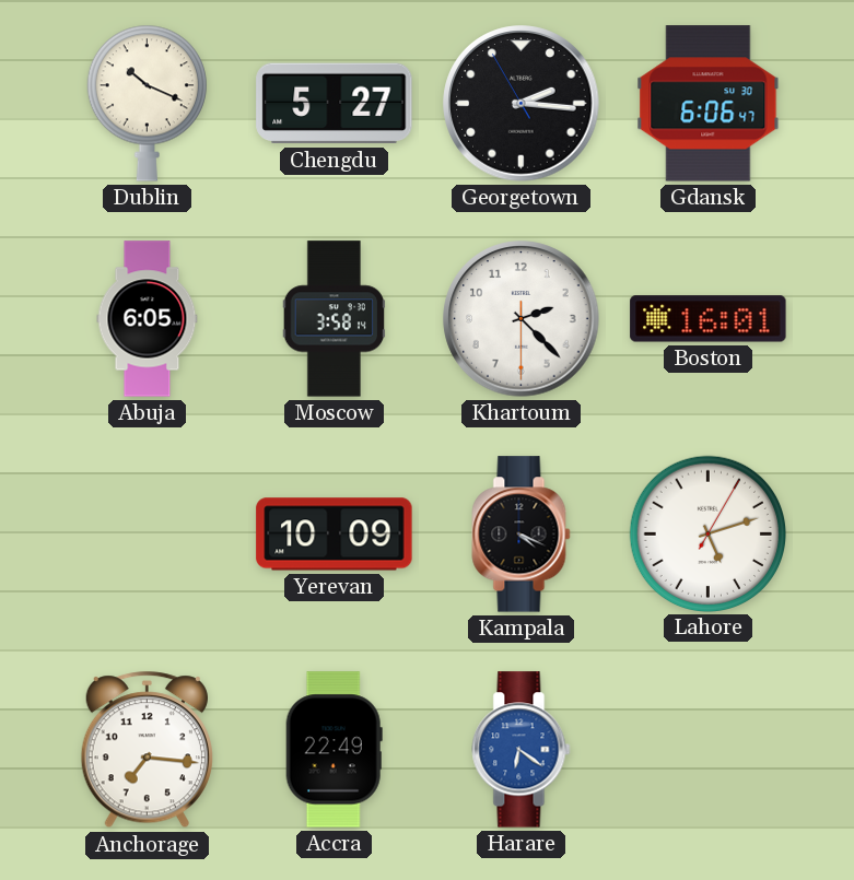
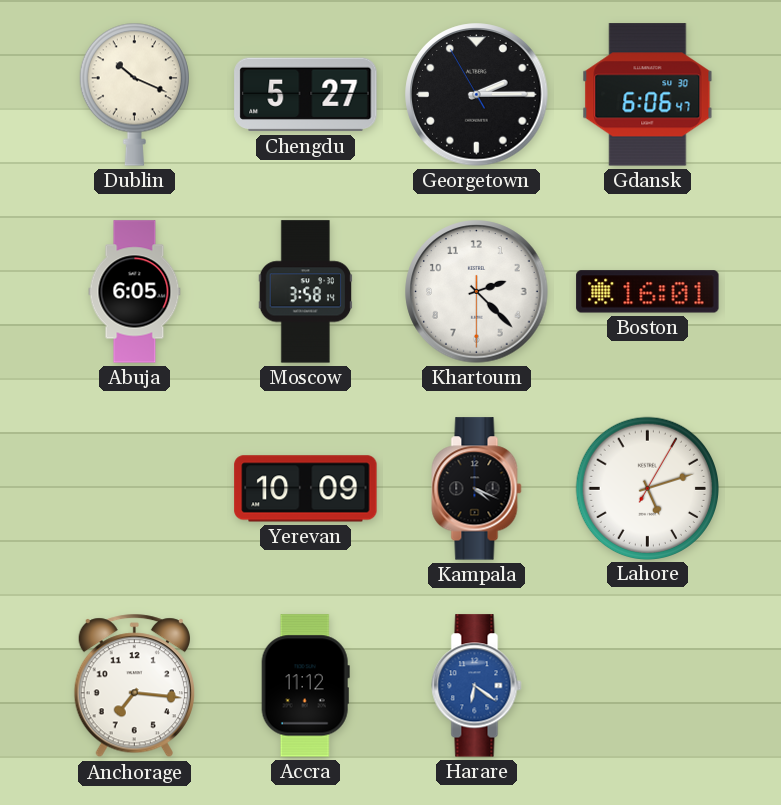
Georgetown: 2:15 -> 2:14 (477, 95)
Accra: 22:49 -> 11:12 (305, 686)
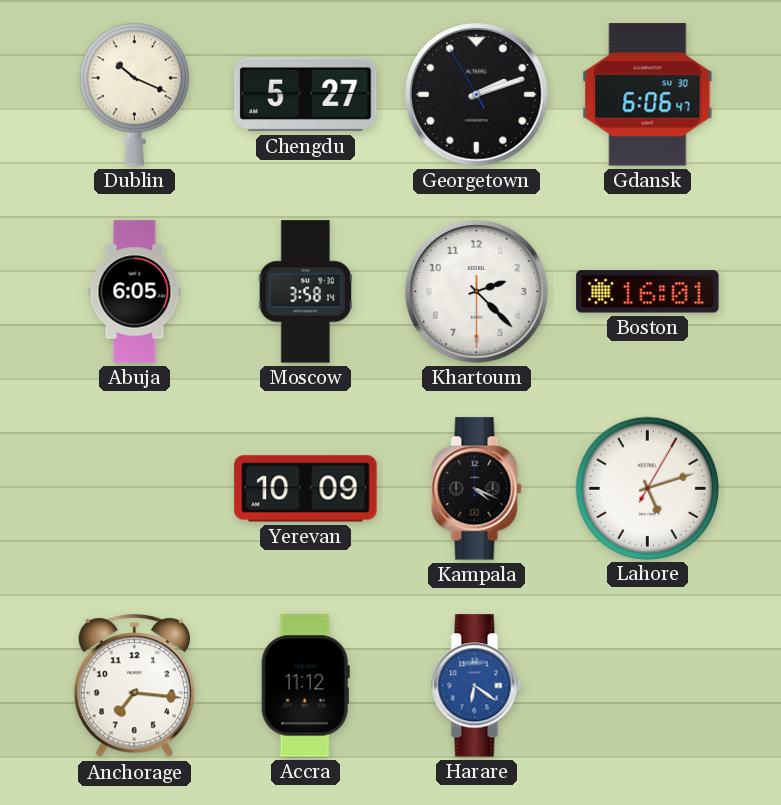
Georgetown: 2:14 -> 2:11 (477, 95)
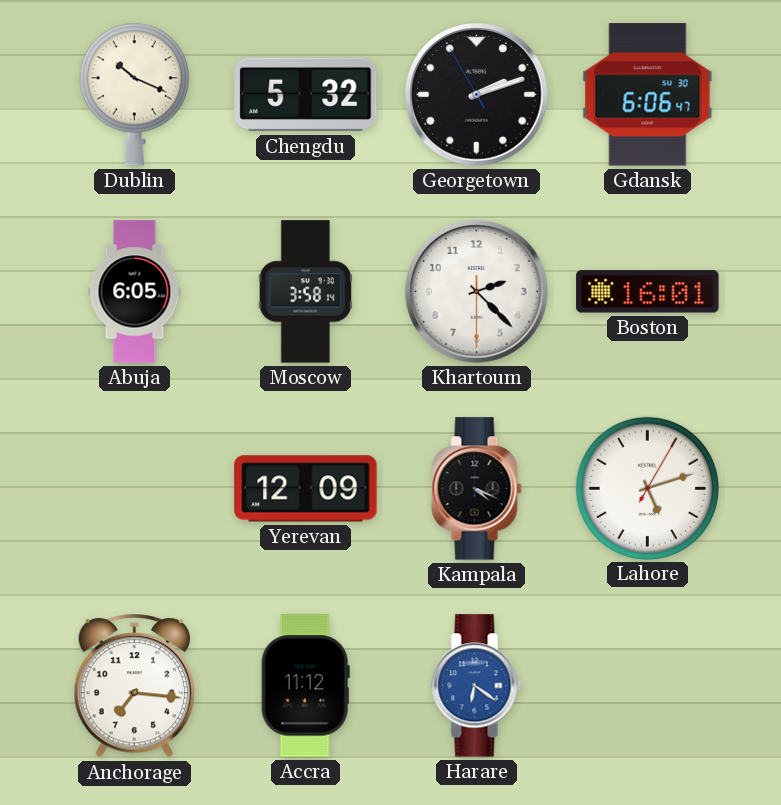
Chengdu: 5:27 -> 5:32 (306, 95)
Yerevan: 10:09 -> 12:09 (306, 489)
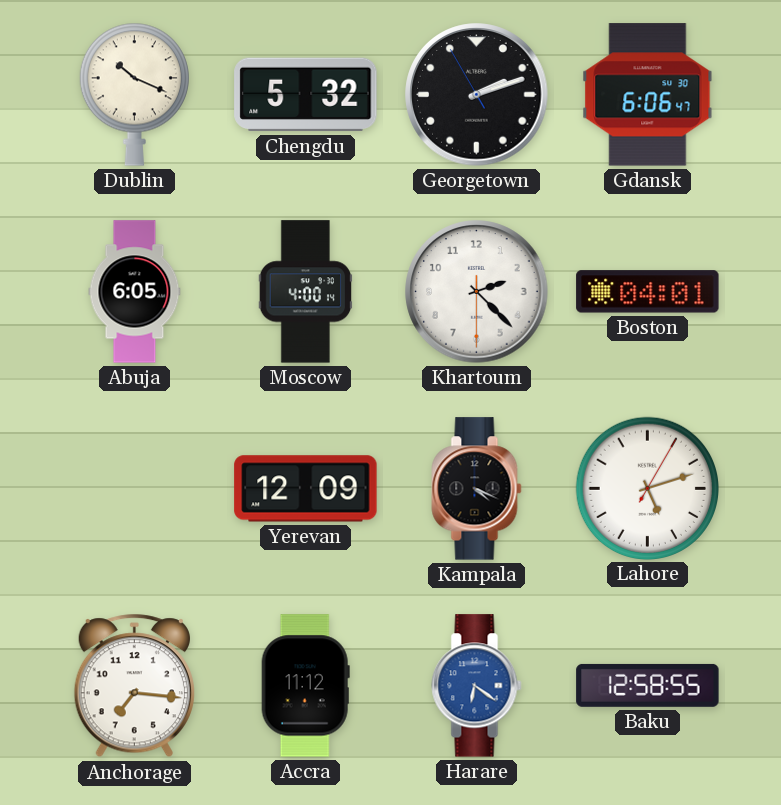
Moscow: 3:58 -> 4:00 (306, 292)
Boston: 16:01 -> 04:01 (648, 292)
Baku: none -> 12:58 (648, 685)
